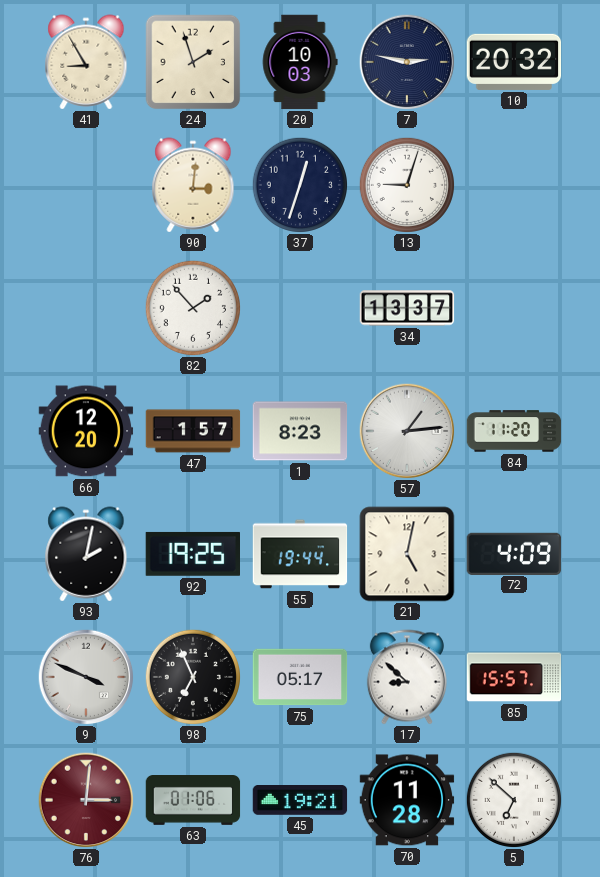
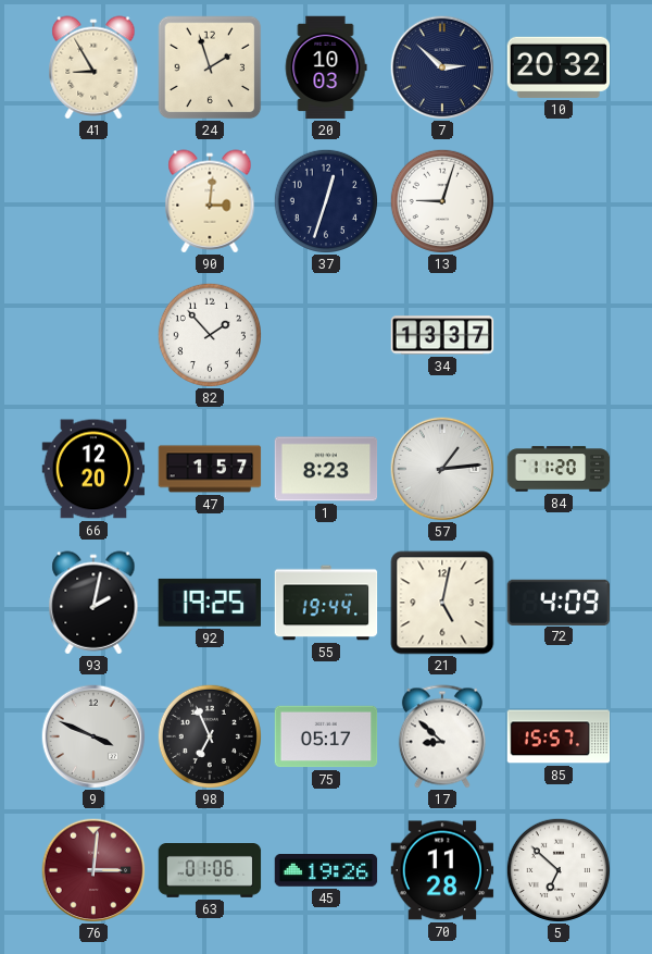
7: 2:47 -> 2:52 (442, 67)
45: 19:21 -> 19:26 (326, 870)
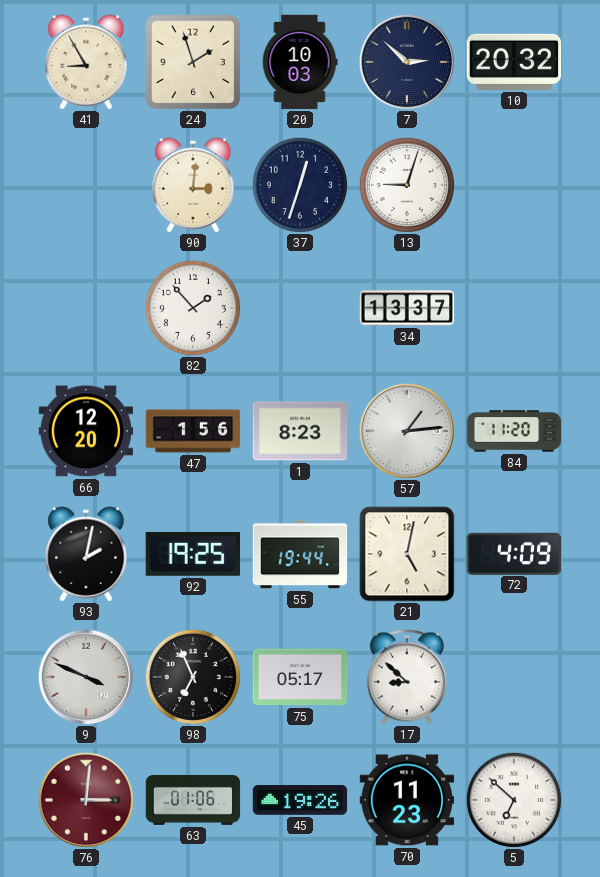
47: 1:57 -> 1:56 (193, 431)
85: 15:57 -> none (559, 736)
70: 11:28 -> 11:23 (407, 800)
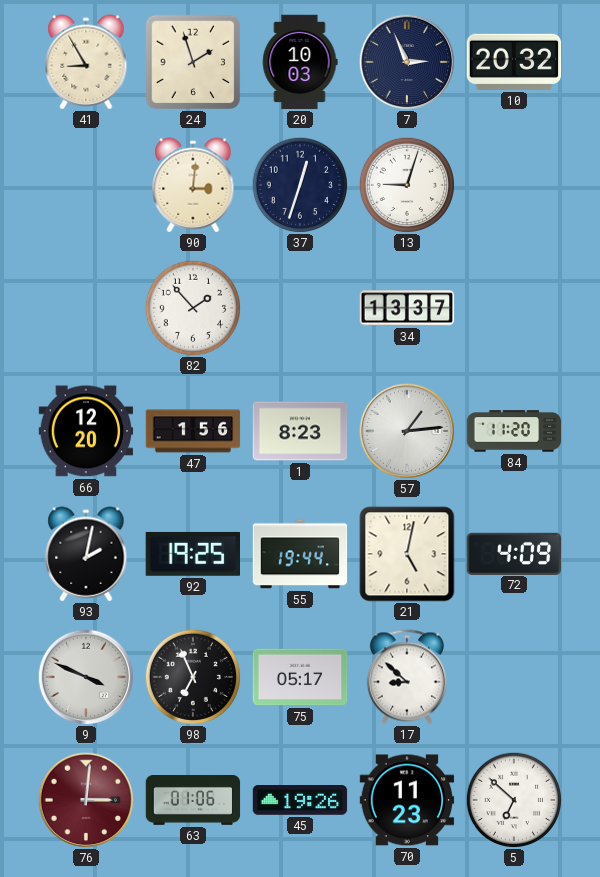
7: 2:52 -> 2:56 (407, 62)
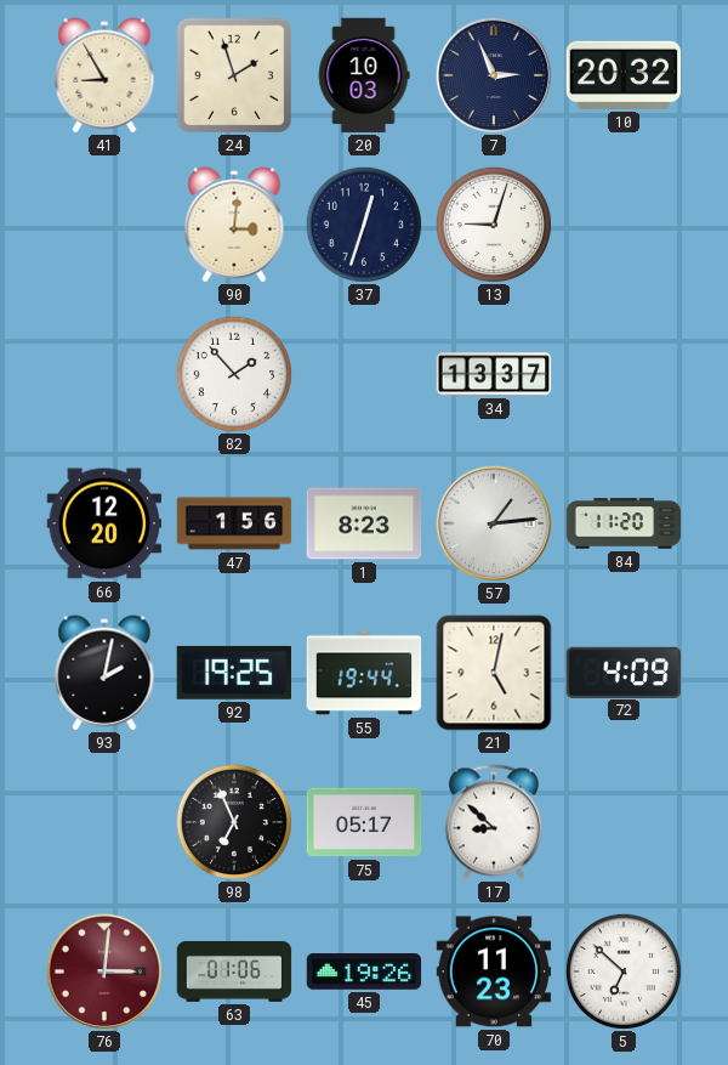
9: 3:49 -> none (86, 677)
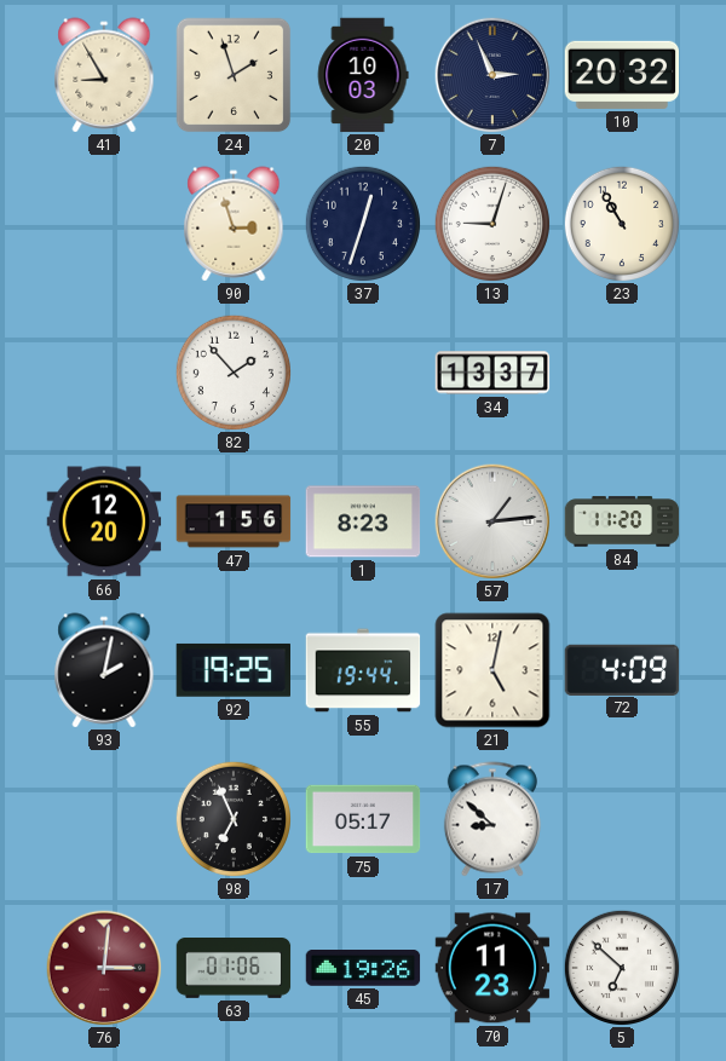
90: 3:01 -> 2:57 (234, 224)
23: none -> 10:55 (621, 223)
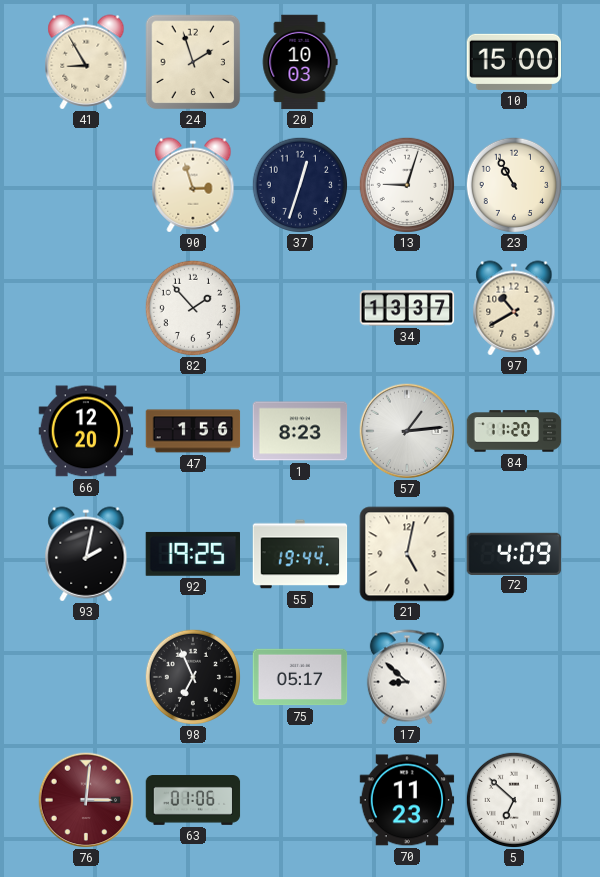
7: 2:56 -> none (492, 75)
10: 20:32 -> 15:00 (514, 62)
97: none -> 10:40 (514, 308)
45: 19:26 -> none (363, 968)
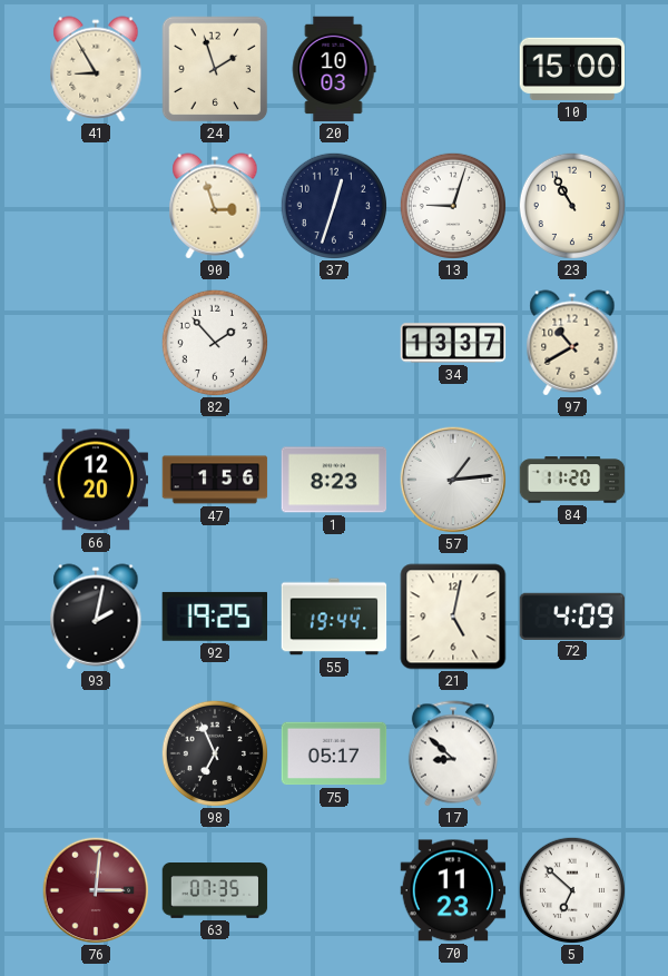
63: 01:06 -> 07:35 (215, 891)
